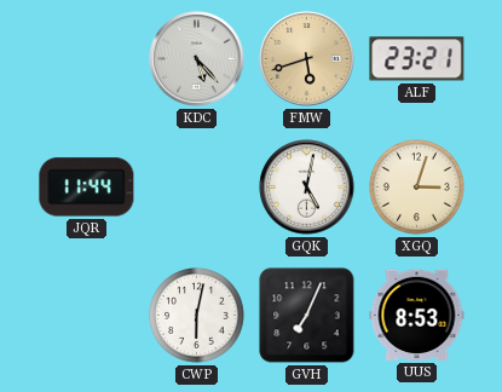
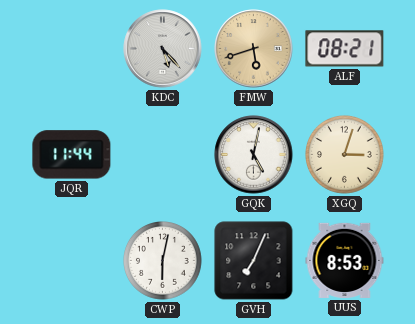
ALF: 23:21 -> 08:21 (345, 49)
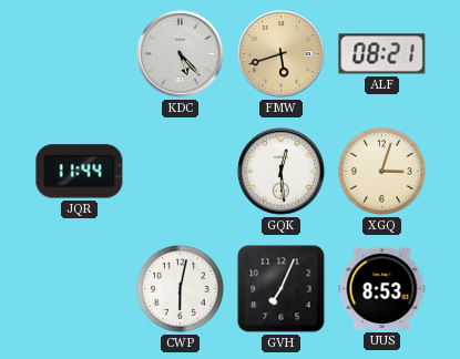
GQK: 5:02 -> 12:29 (282, 172)
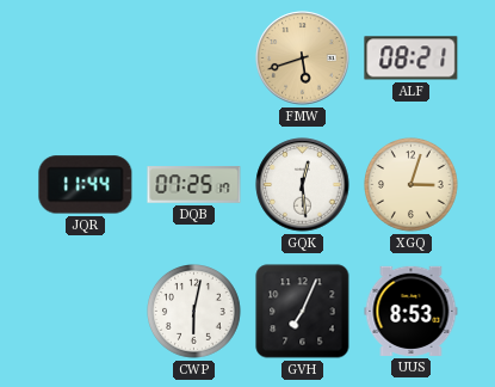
KDC: 5:23 -> none (181, 54)
DQB: none -> 07:25 (194, 185)
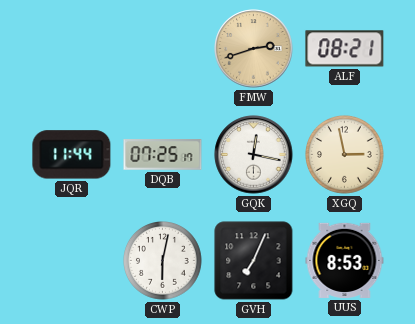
FMW: 5:42 -> 2:42 (254, 49)
GQK: 12:29 -> 12:17 (254, 155)
XGQ: 3:03 -> 2:58 (345, 155)
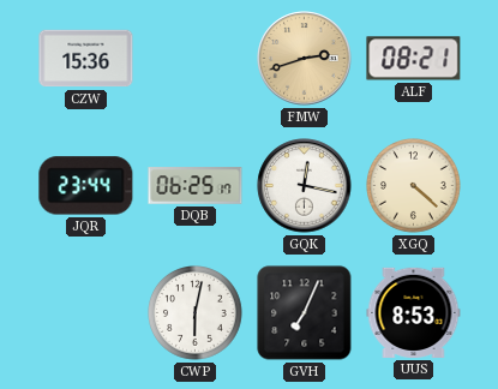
CZW: none -> 15:36 (86, 59)
JQR: 11:44 -> 23:44 (86, 186)
DQB: 07:25 -> 06:25 (196, 186)
XGQ: 2:58 -> 4:22 (414, 186)
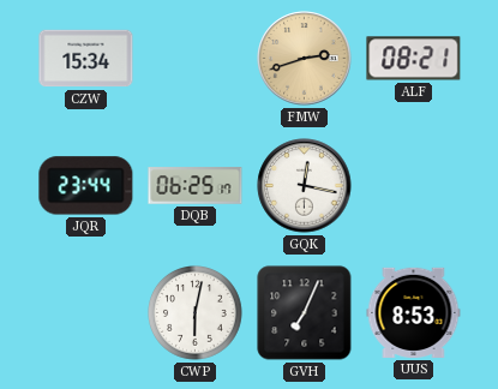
CZW: 15:36 -> 15:34 (86, 59)
XGQ: 4:22 -> none (414, 186)
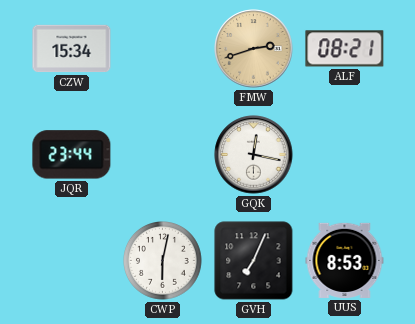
DQB: 06:25 -> none (196, 186)
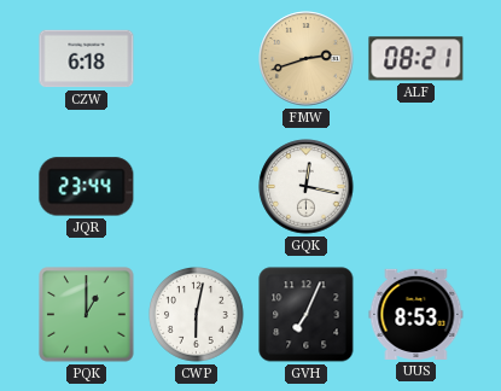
CZW: 15:34 -> 6:18 (87, 59)
PQK: none -> 1:00 (87, 315)
